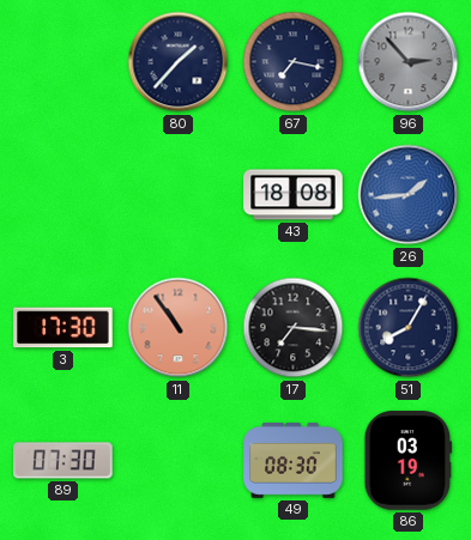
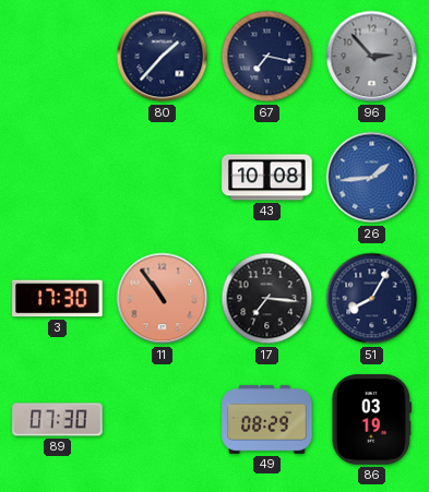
43: 18:08 -> 10:08 (267, 178)
49: 08:30 -> 08:29 (267, 420)
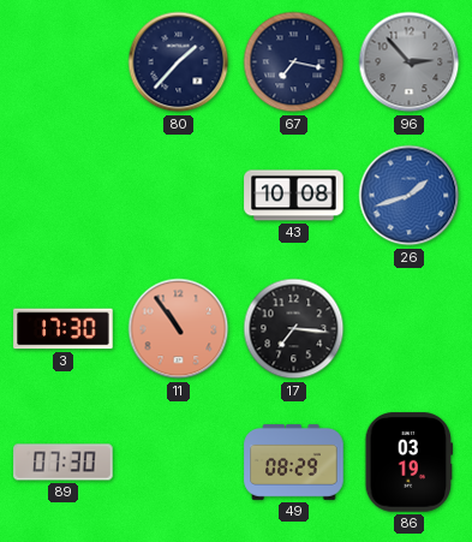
26: 1:44 -> 1:42 (410, 196)
51: 8:05 -> none (372, 299)
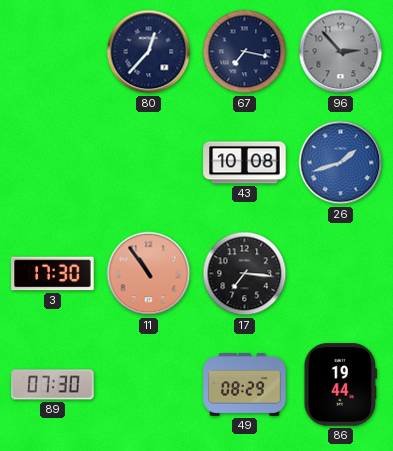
80: 1:37 -> 12:37 (149, 52)
86: 03:19 -> 19:44 (341, 385)
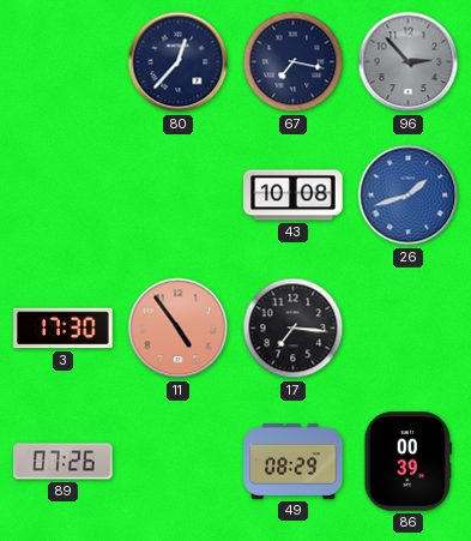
11: 10:54 -> 4:54 (179, 329)
89: 07:30 -> 07:26 (64, 462)
86: 19:44 -> 00:39 (409, 462)
